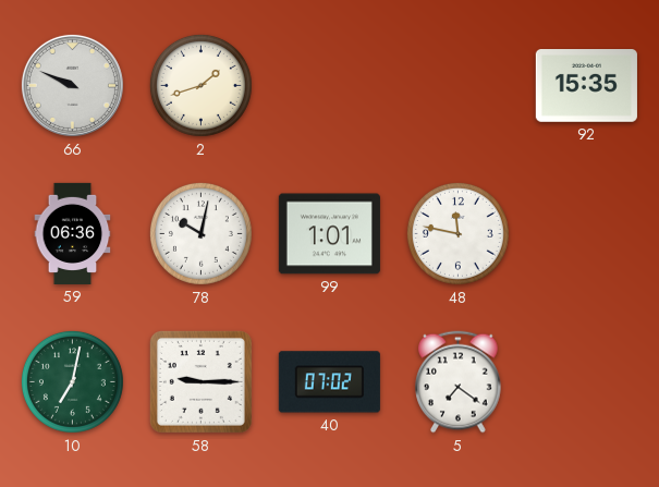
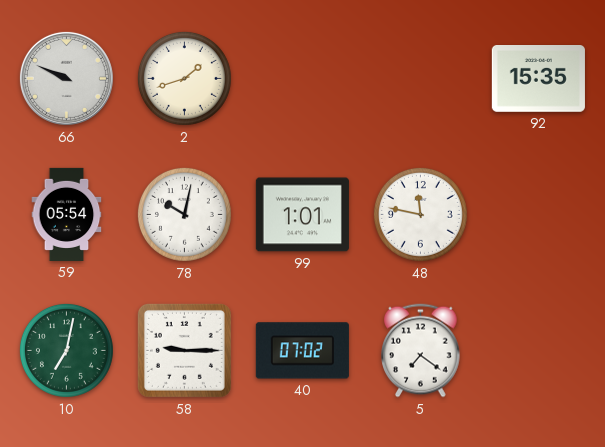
59: 06:36 -> 05:54 (67, 214)
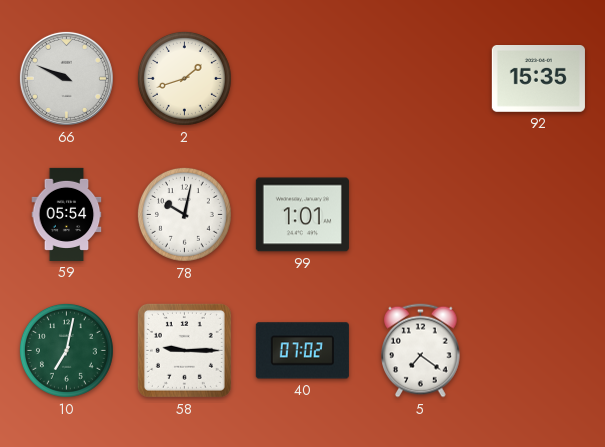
48: 11:47 -> none (420, 214)
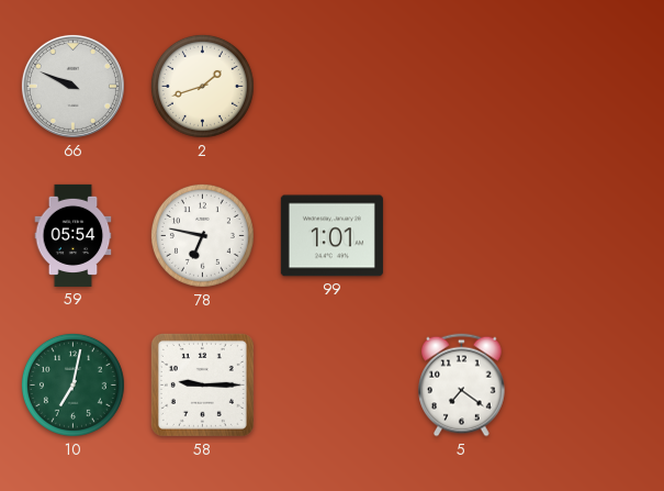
92: 15:35 -> none (538, 79)
78: 10:02 -> 6:47 (202, 235)
40: 07:02 -> none (302, 351)
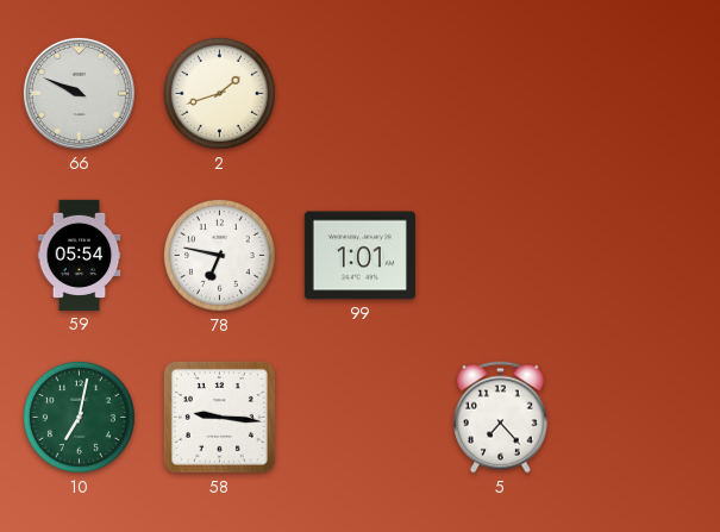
58: 9:15 -> 9:16 (219, 417)
5: 7:21 -> 7:23 (501, 418)
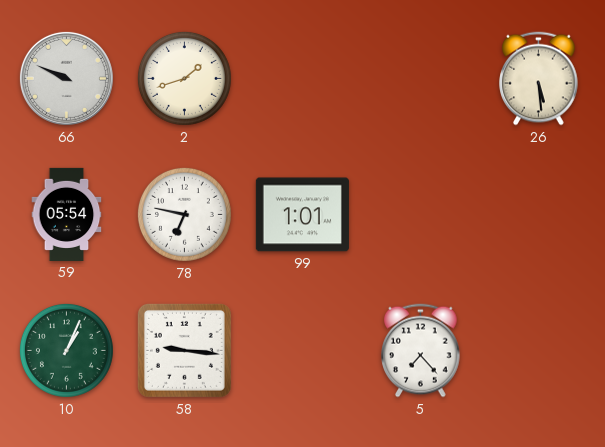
26: none -> 5:29 (539, 79)
10: 7:02 -> 1:04 (66, 350)
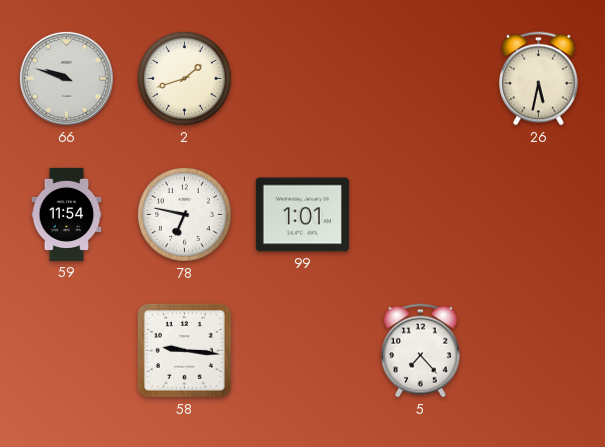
66: 9:49 -> 9:48 (66, 78)
26: 5:29 -> 5:32 (539, 79)
59: 05:54 -> 11:54 (67, 214)
10: 1:04 -> none (66, 350)
